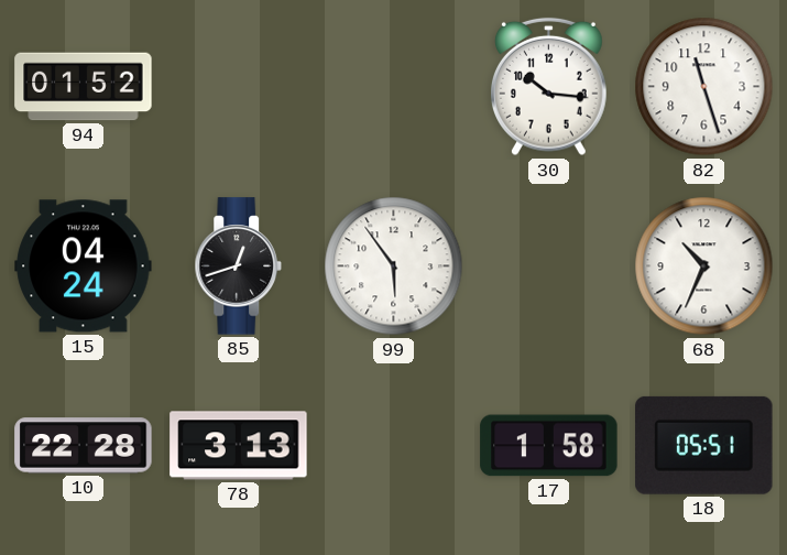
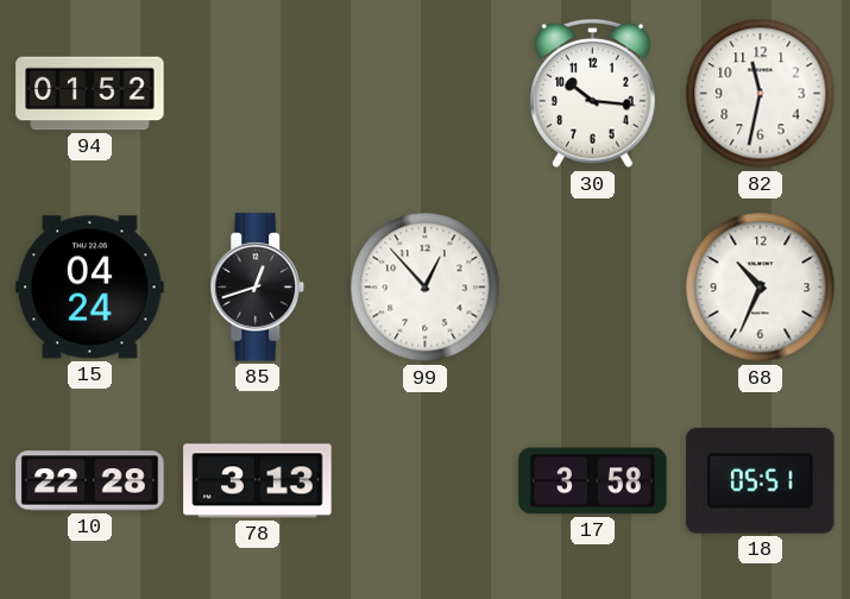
82: 11:27 -> 11:32 (761, 94)
99: 5:54 -> 12:53 (426, 288)
17: 1:58 -> 3:58 (593, 481)
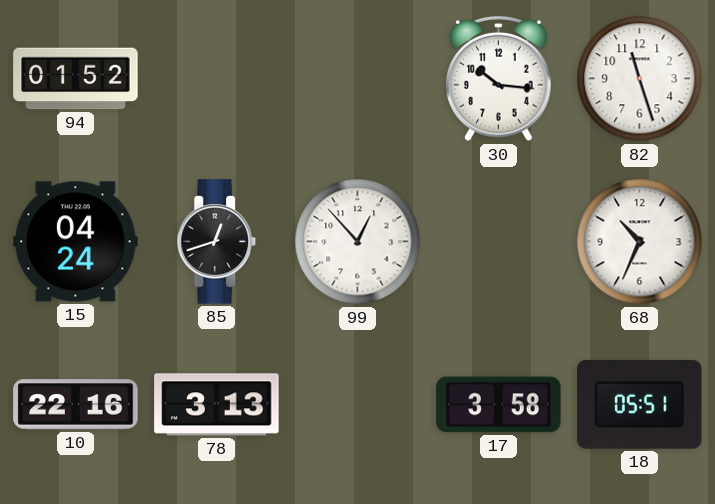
82: 11:32 -> 11:27 (640, 79)
10: 22:28 -> 22:16 (76, 405)
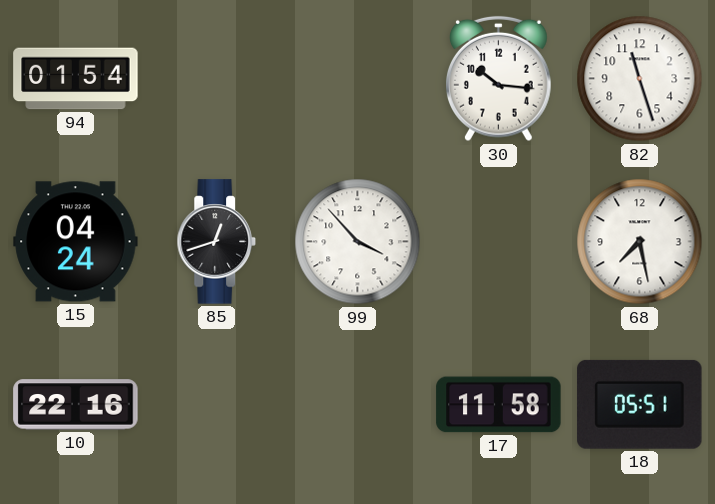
94: 01:52 -> 01:54 (76, 79)
99: 12:53 -> 3:53 (358, 242)
68: 10:34 -> 7:28 (640, 242)
78: 3:13 -> none (217, 405)
17: 3:58 -> 11:58 (499, 405)
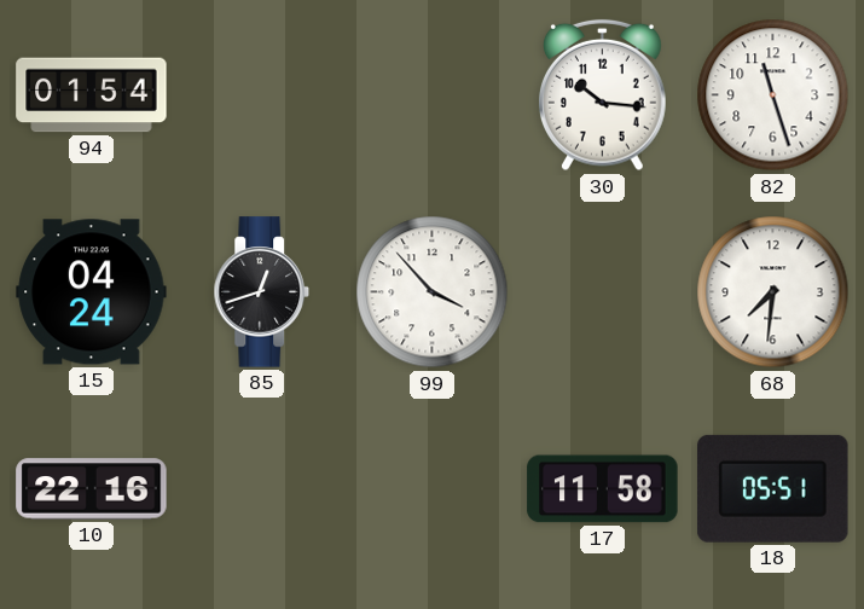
68: 7:28 -> 7:31 (773, 292)
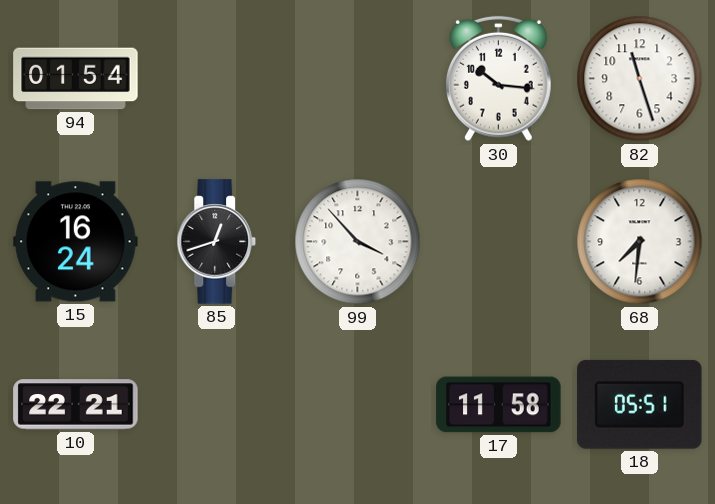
15: 04:24 -> 16:24 (76, 242)
10: 22:16 -> 22:21 (76, 405)
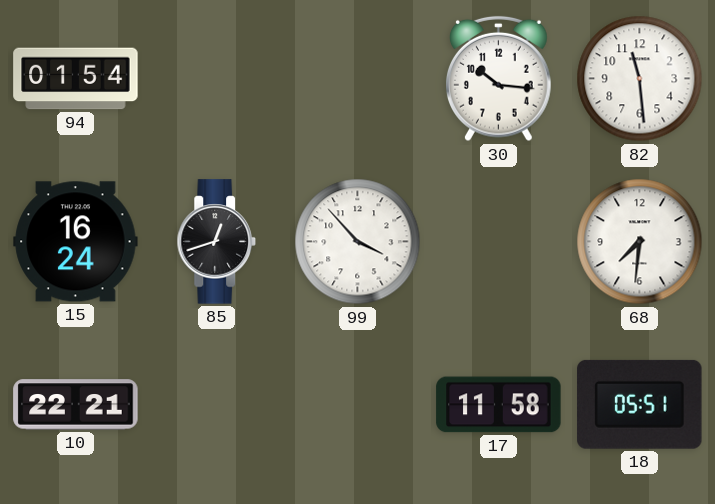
82: 11:27 -> 11:29 (640, 79)
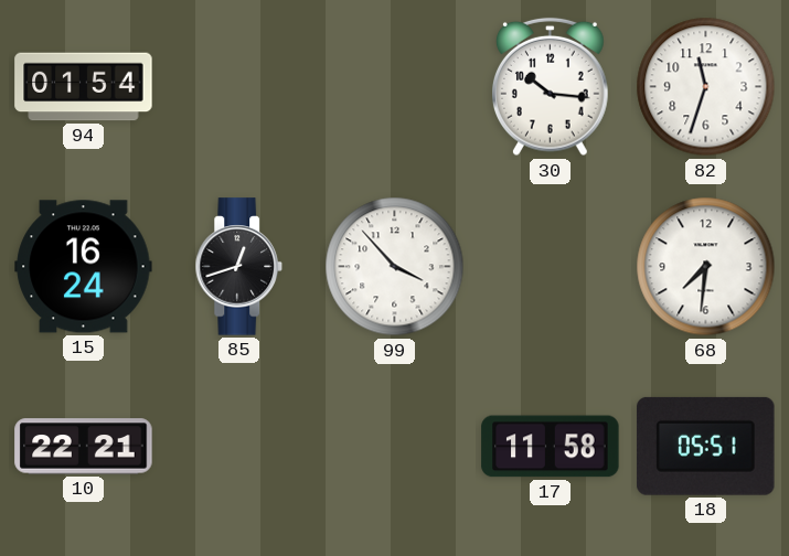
82: 11:29 -> 11:33 (706, 87)
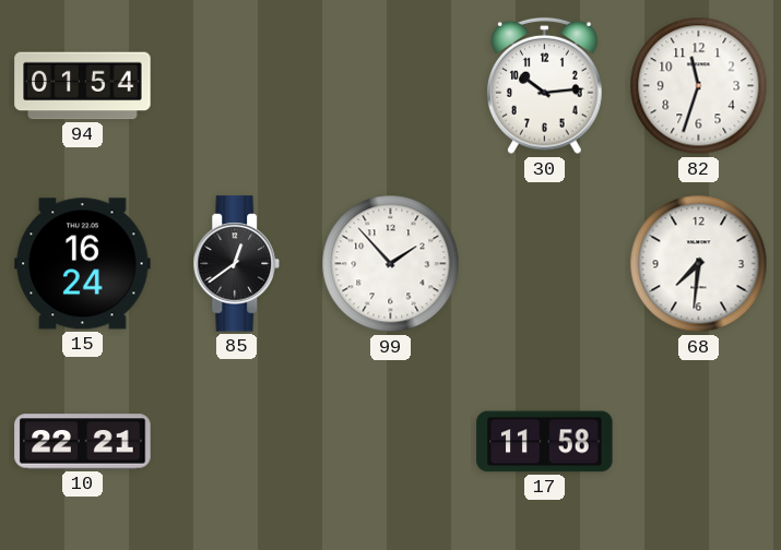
30: 10:16 -> 10:14 (545, 86)
85: 12:42 -> 12:39 (236, 264)
99: 3:53 -> 1:53 (391, 264)
18: 05:51 -> none (706, 446)
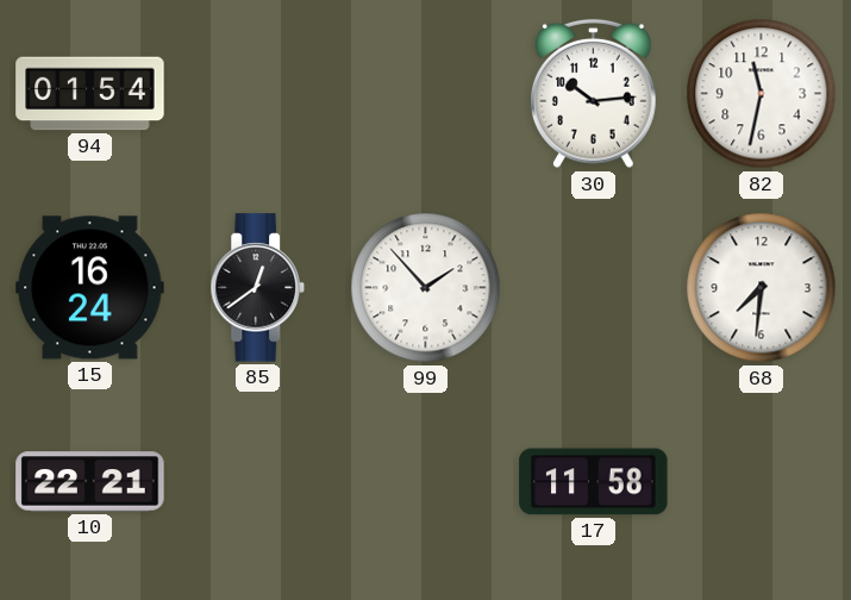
82: 11:33 -> 11:32 (762, 94)
